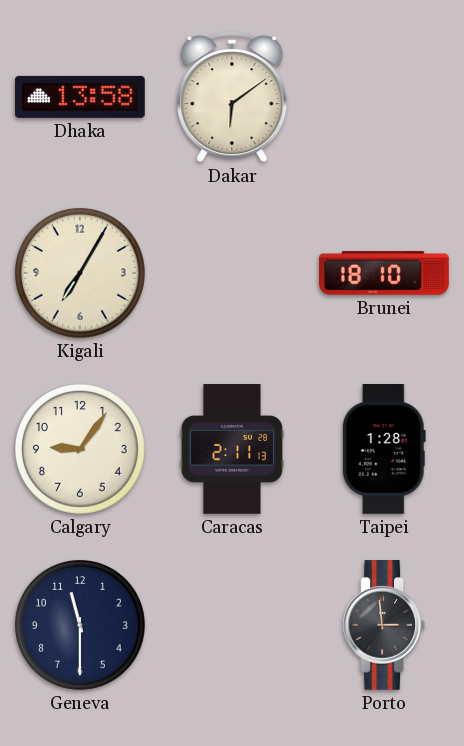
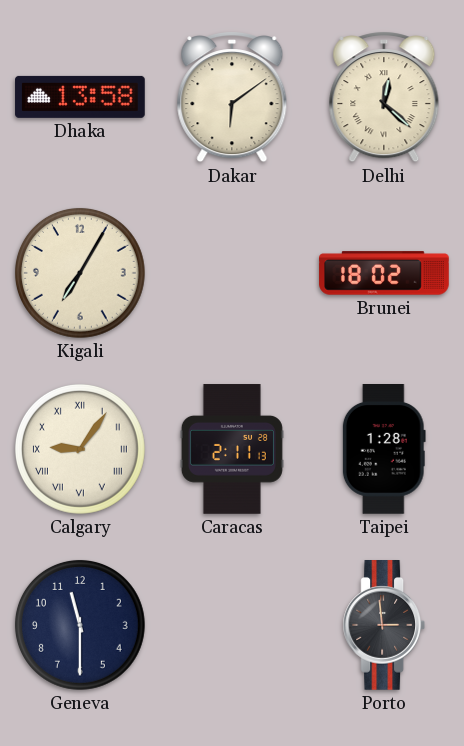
Delhi: none -> 12:22 (384, 97)
Brunei: 18:10 -> 18:02 (384, 273)
Calgary numerals: Arabic -> Roman (80, 449)
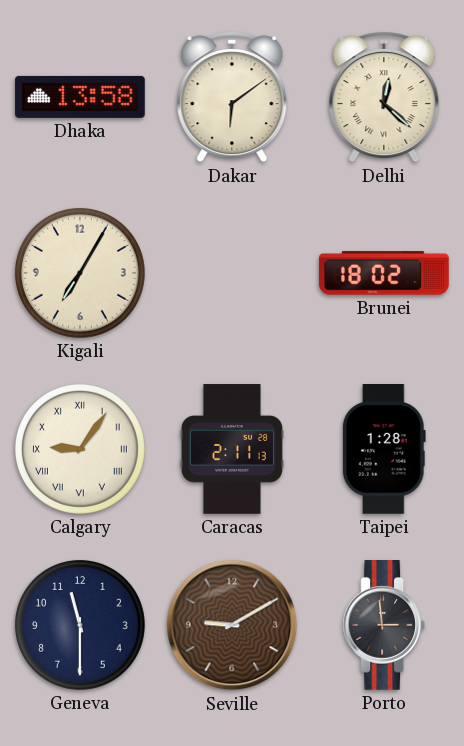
Seville: none -> 9:10 (232, 625)
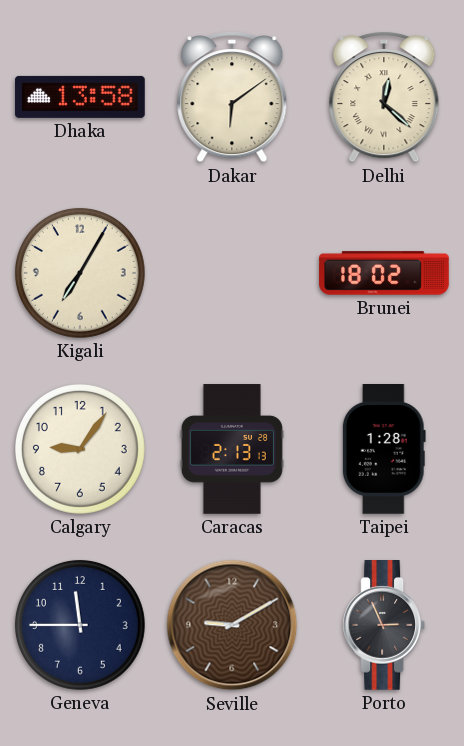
Calgary numerals: Roman -> Arabic (80, 449)
Caracas: 2:11 -> 2:13 (232, 449)
Geneva: 11:30 -> 11:45 (80, 625)
Porto: 2:59 -> 2:56 (383, 625)
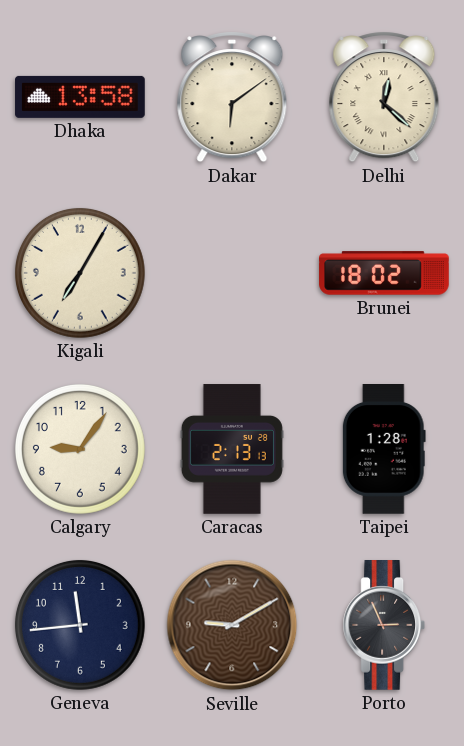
Geneva: 11:45 -> 11:44 (80, 625)
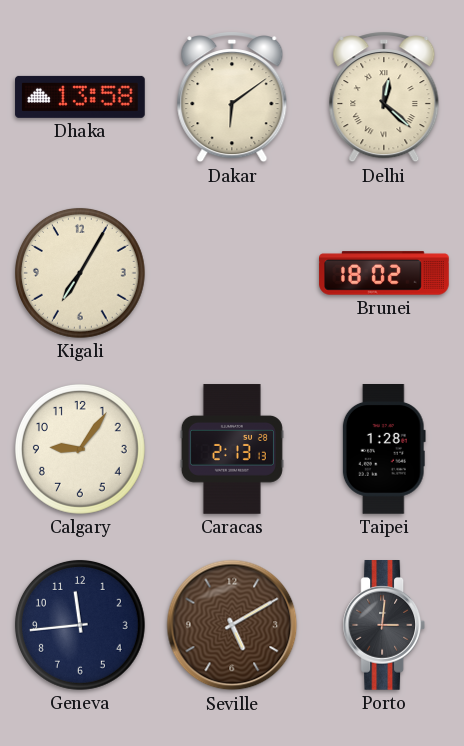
Seville: 9:10 -> 5:10 (232, 625)
Porto: 2:56 -> 3:01 (383, 625)
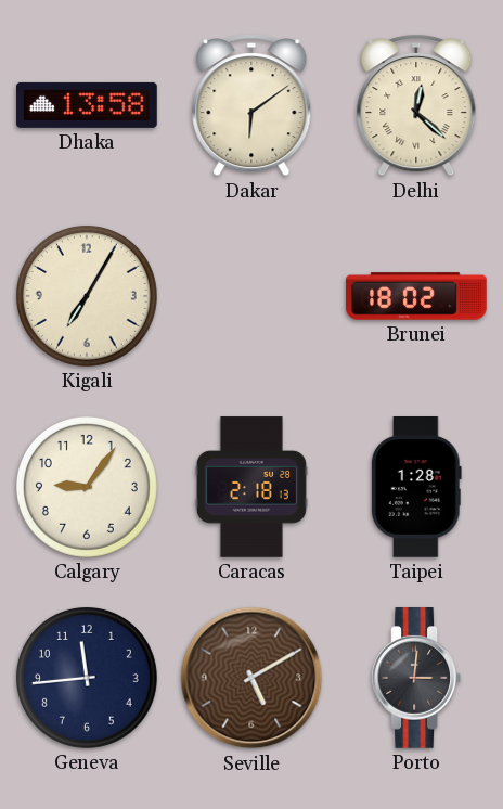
Caracas: 2:13 -> 2:18 (251, 487)
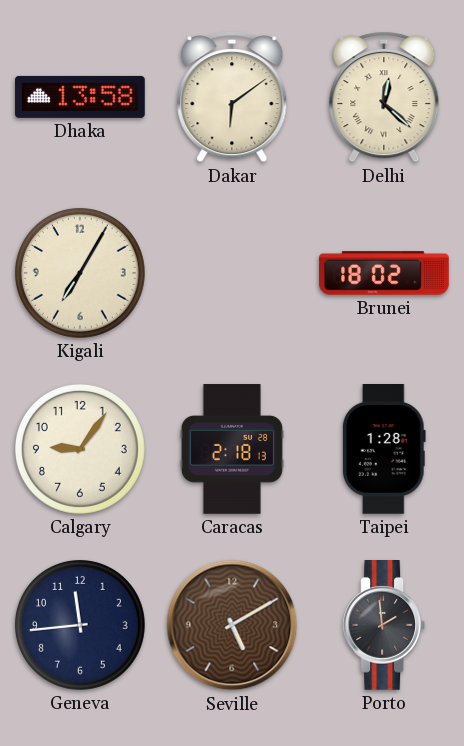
Porto: 3:01 -> 1:59 (383, 625)
